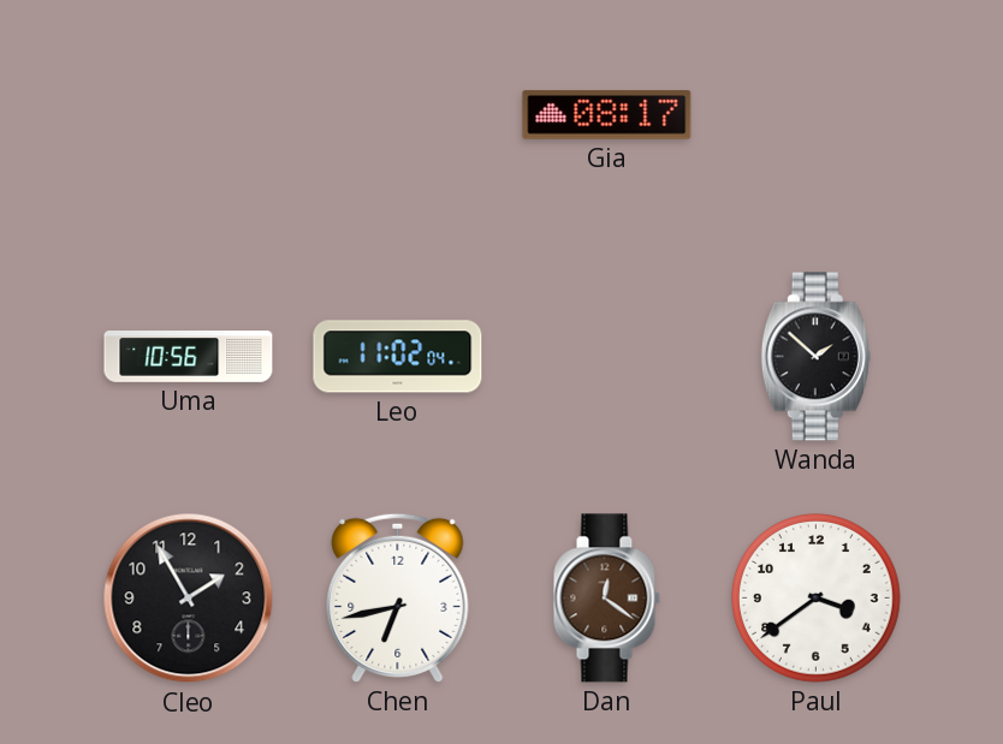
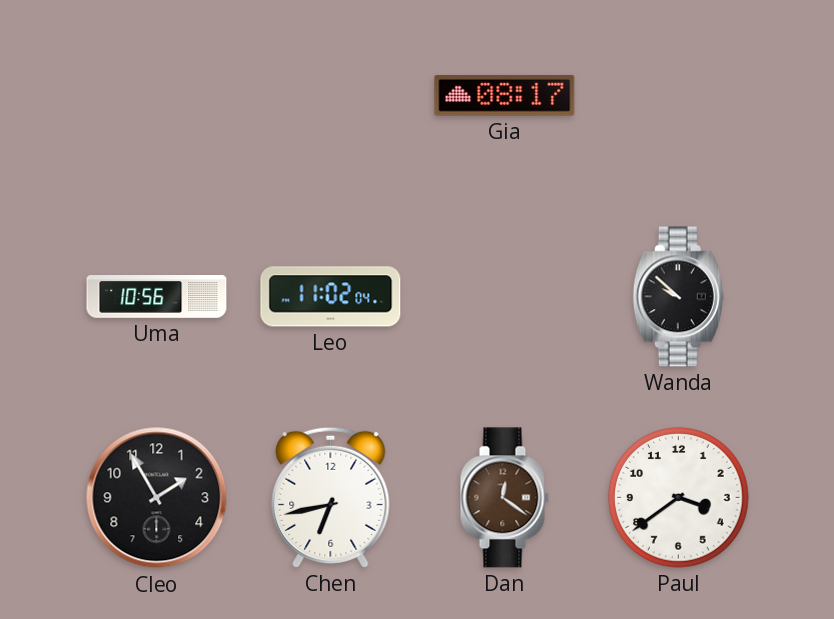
Wanda: 1:52 -> 9:52 (678, 297)
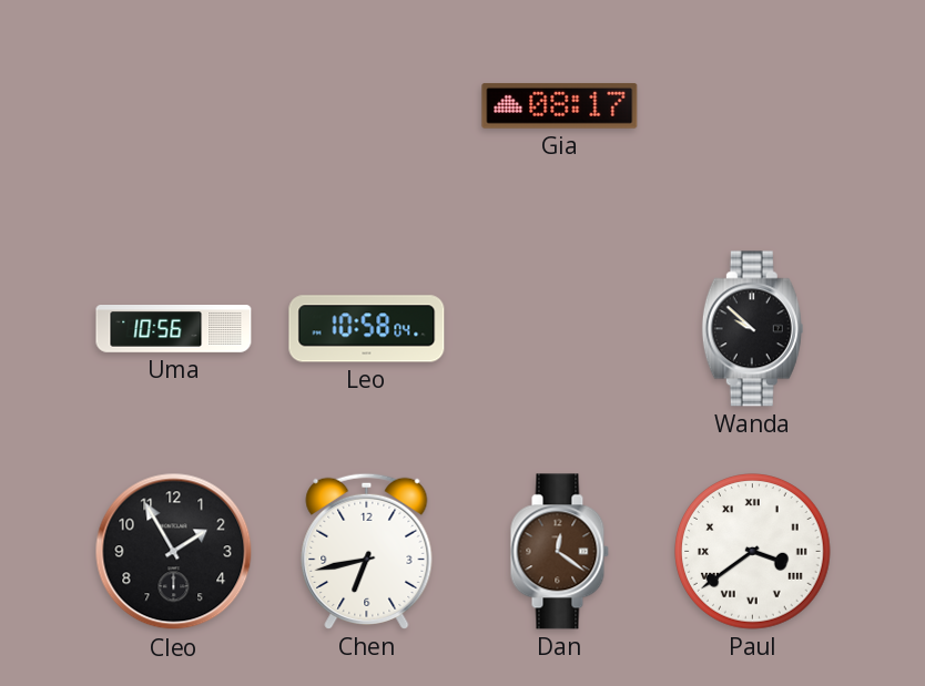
Leo: 11:02 -> 10:58 (367, 329)
Paul numerals: Arabic -> Roman (753, 552)
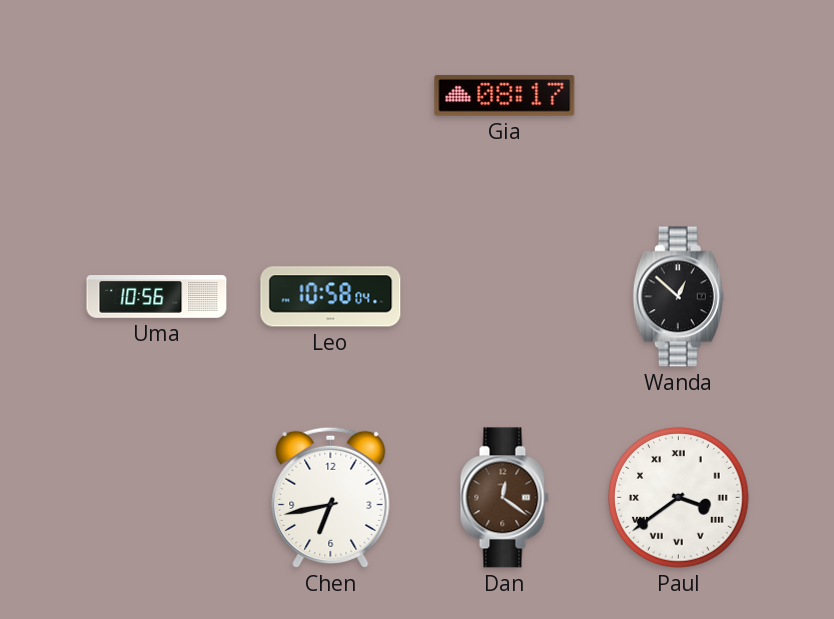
Wanda: 9:52 -> 12:52 (678, 297)
Cleo: 1:55 -> none (174, 552)
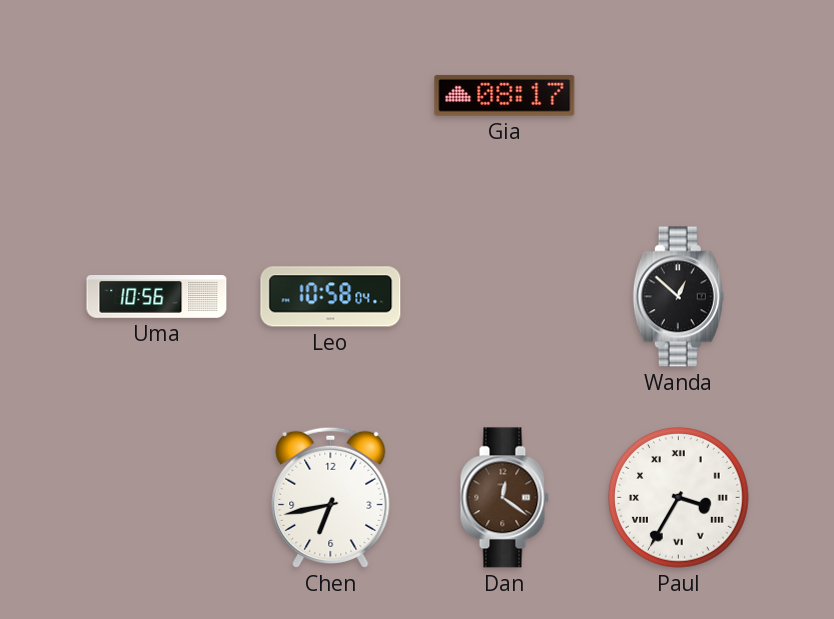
Paul: 3:39 -> 3:35 (679, 498)
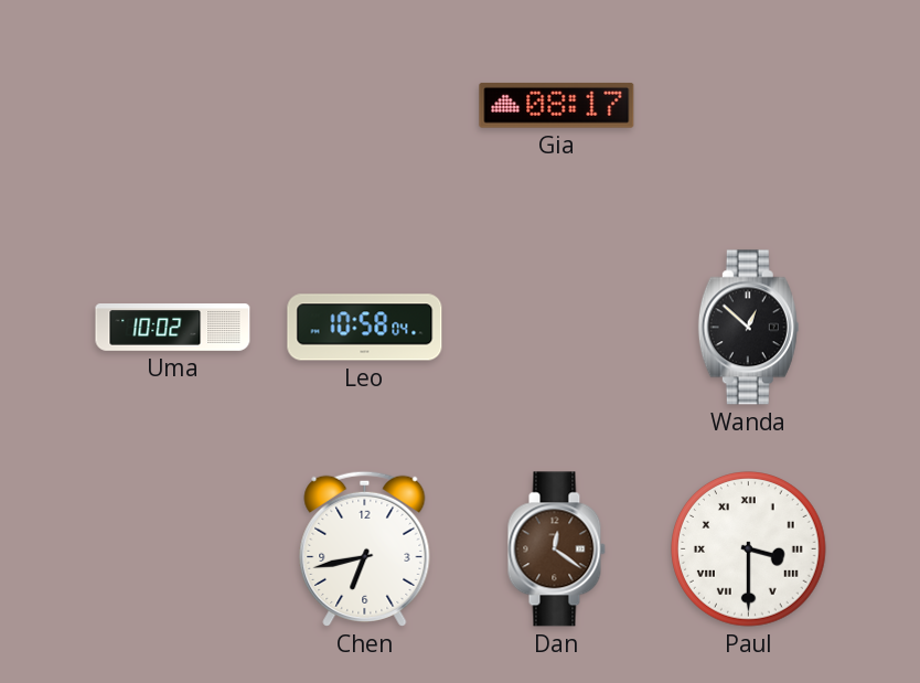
Uma: 10:56 -> 10:02 (173, 328)
Paul: 3:35 -> 3:30 (749, 549)
